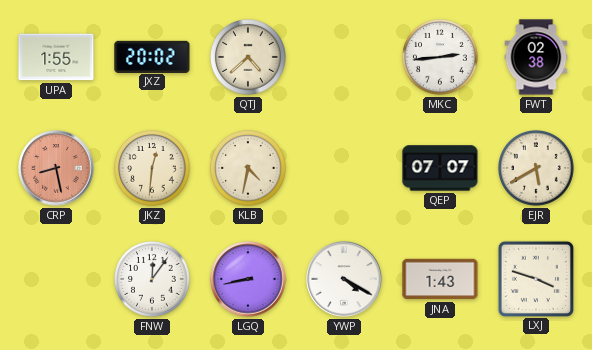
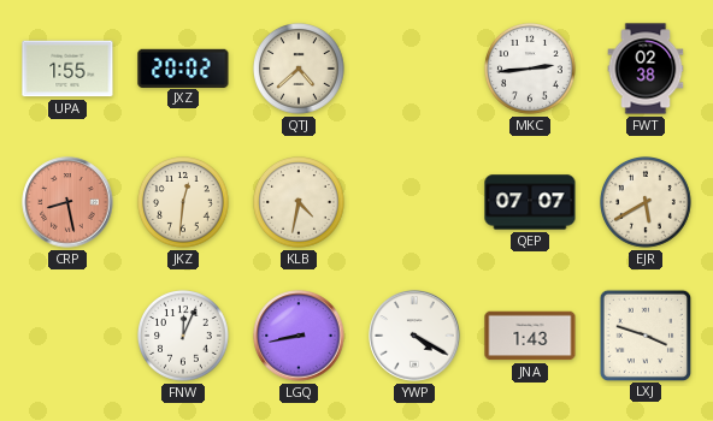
FNW: 12:06 -> 12:04 (184, 337)
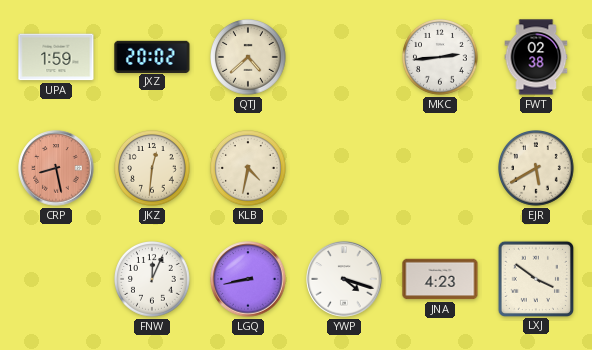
UPA: 1:55 -> 1:59 (56, 57)
QEP: 07:07 -> none (530, 202)
YWP: 4:20 -> 4:18 (344, 279)
JNA: 1:43 -> 4:23 (440, 279)
LXJ: 3:48 -> 3:51 (535, 278)
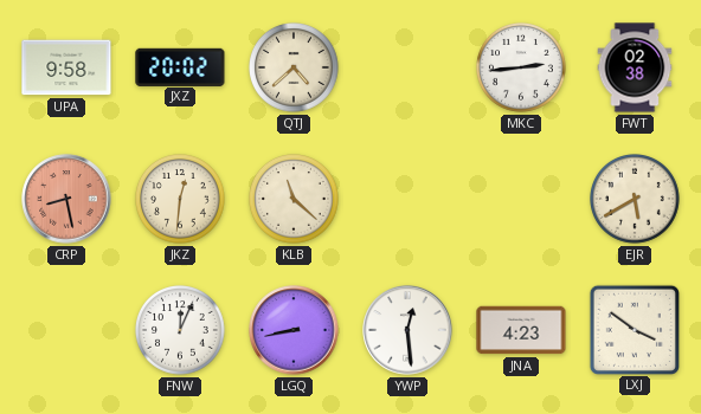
UPA: 1:59 -> 9:58 (66, 67)
KLB: 4:32 -> 11:22 (295, 200)
YWP: 4:18 -> 12:29 (407, 330)
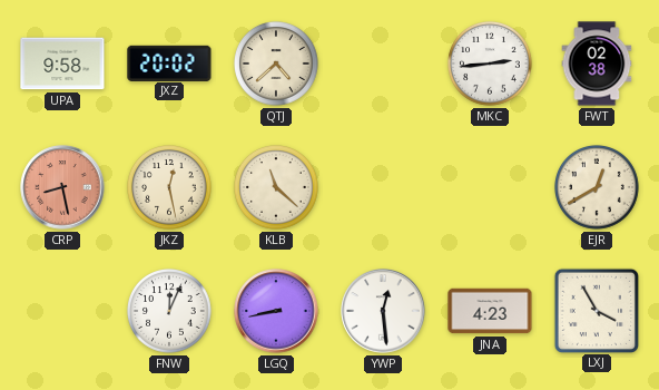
JKZ: 12:31 -> 12:28 (170, 188)
EJR: 5:40 -> 12:40 (598, 188)
LXJ: 3:51 -> 3:55 (596, 310)
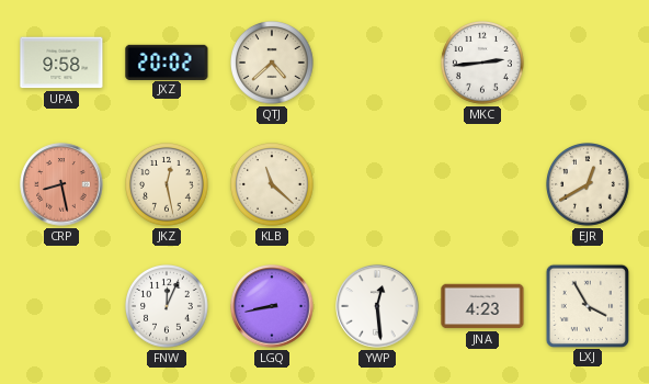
FWT: 02:38 -> none (597, 64)
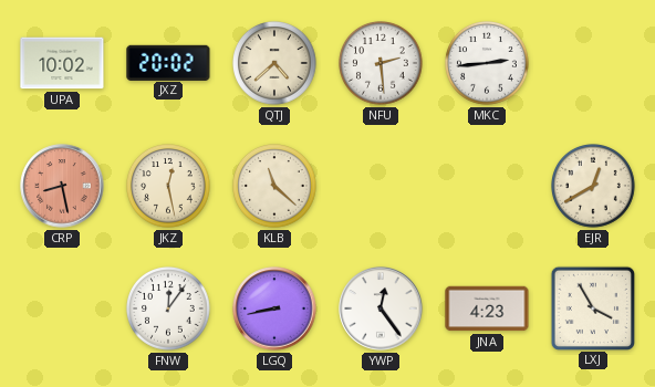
UPA: 9:58 -> 10:02 (62, 63)
NFU: none -> 2:29 (382, 64)
FNW: 12:04 -> 12:06 (169, 310)
YWP: 12:29 -> 12:24 (381, 308)
